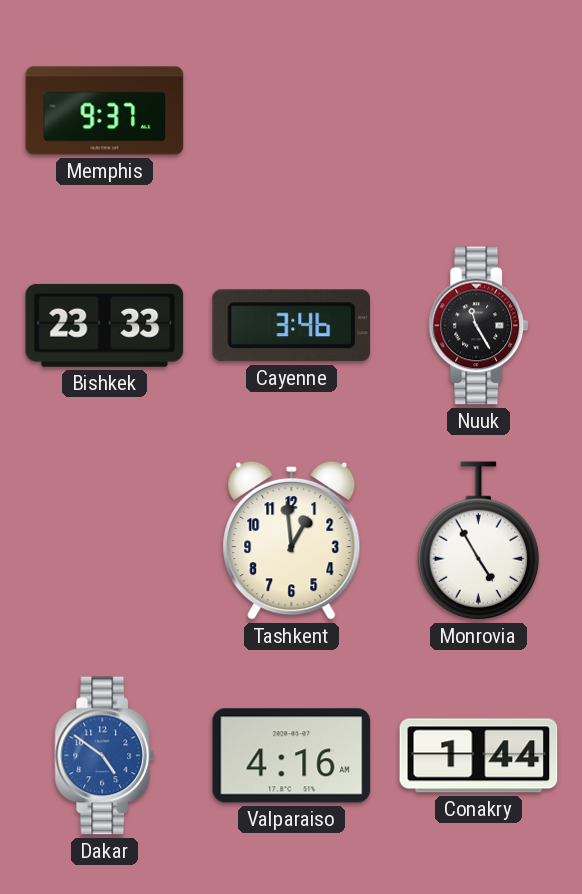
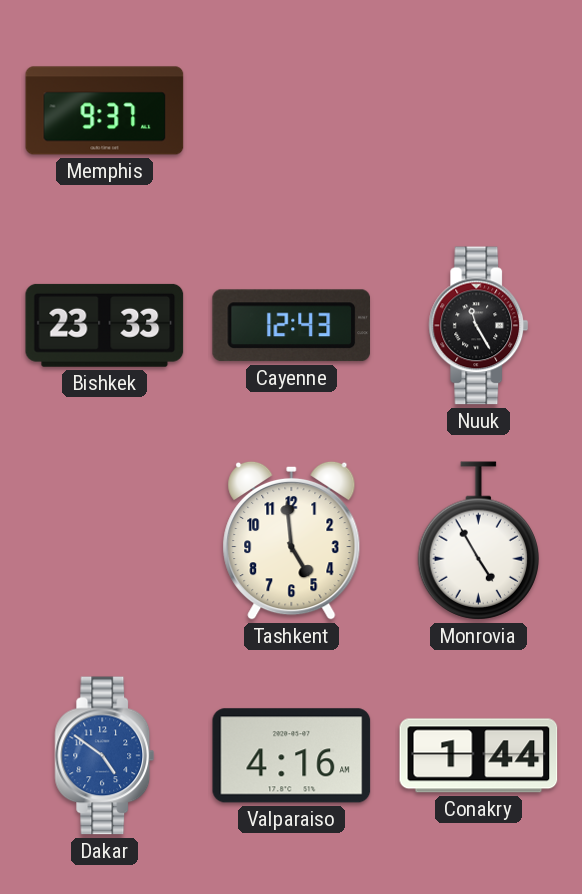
Cayenne: 3:46 -> 12:43 (291, 326)
Tashkent: 12:59 -> 4:59 (292, 540)
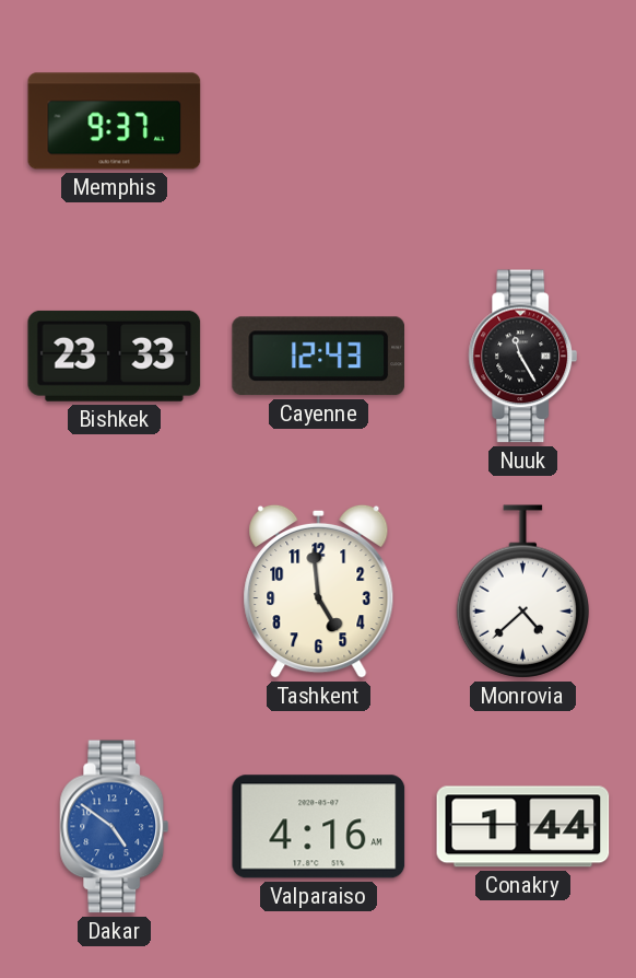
Monrovia: 4:55 -> 4:38 (522, 592)
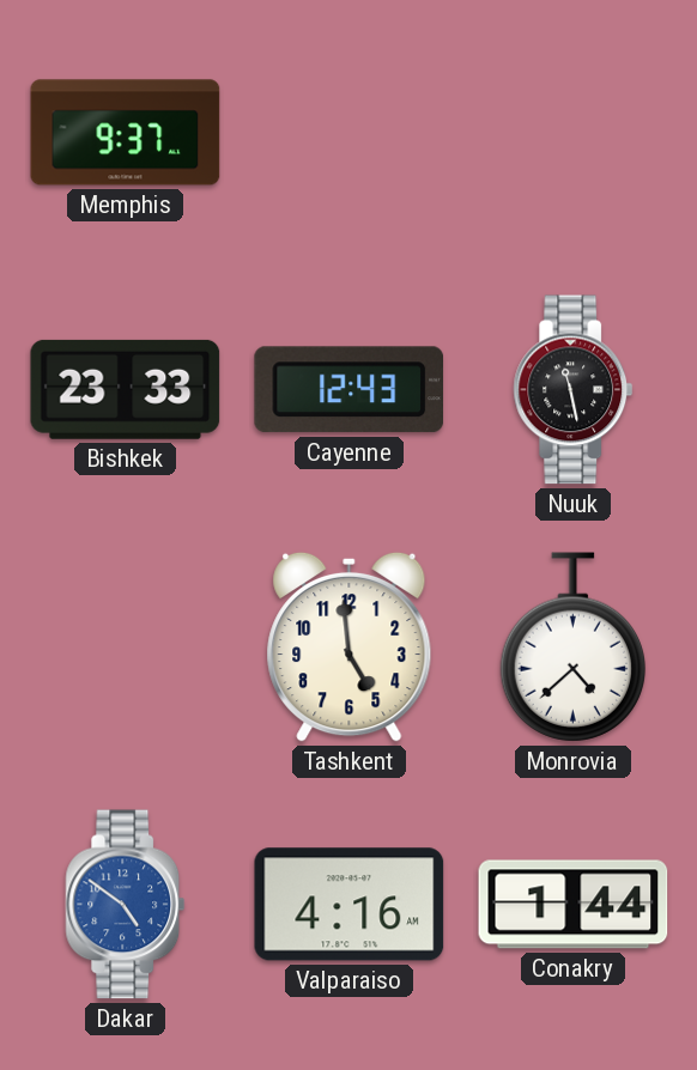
Nuuk: 11:25 -> 11:28 (574, 390)
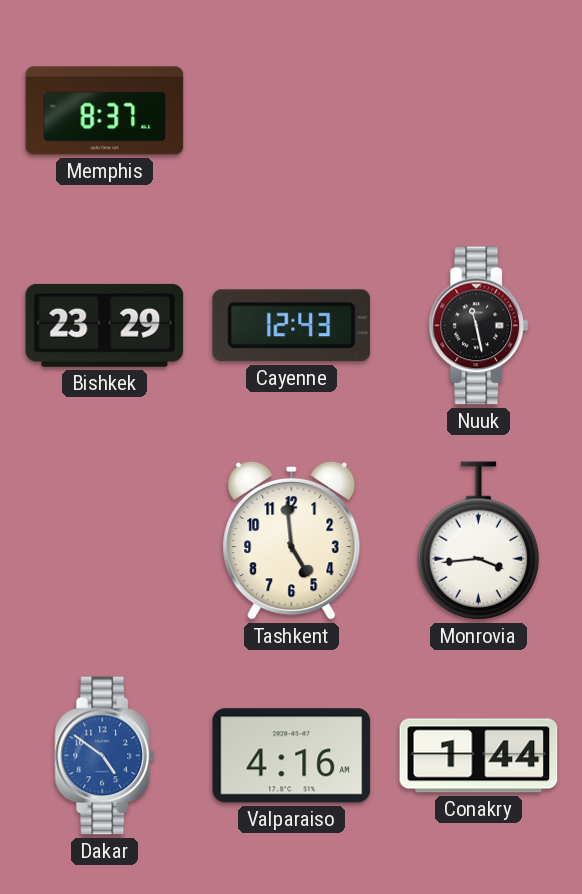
Memphis: 9:37 -> 8:37 (105, 111)
Bishkek: 23:33 -> 23:29 (105, 325)
Monrovia: 4:38 -> 3:44 (478, 541)
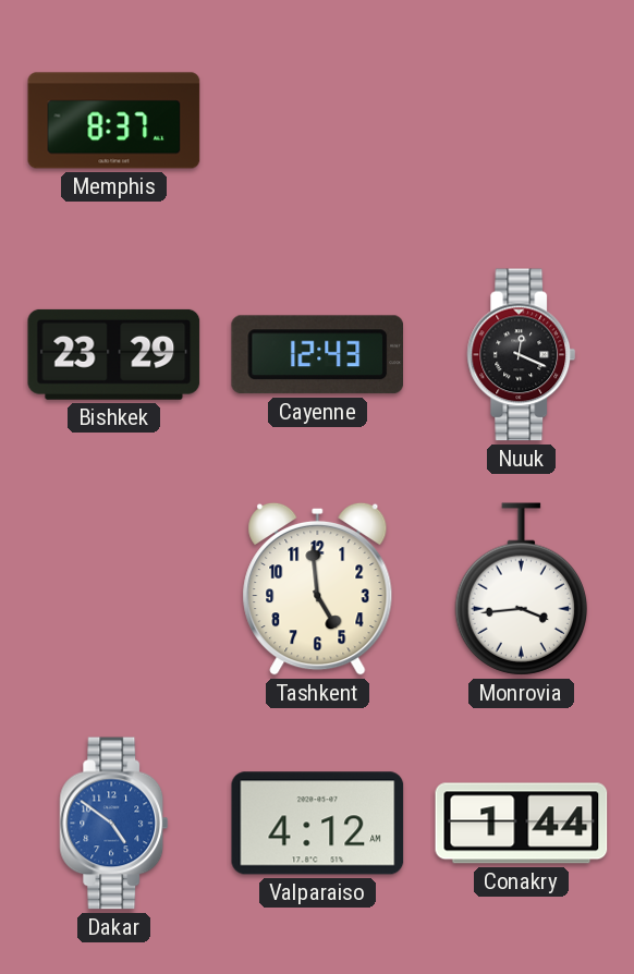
Nuuk: 11:28 -> 12:19 (522, 355)
Valparaiso: 4:16 -> 4:12 (318, 824)
